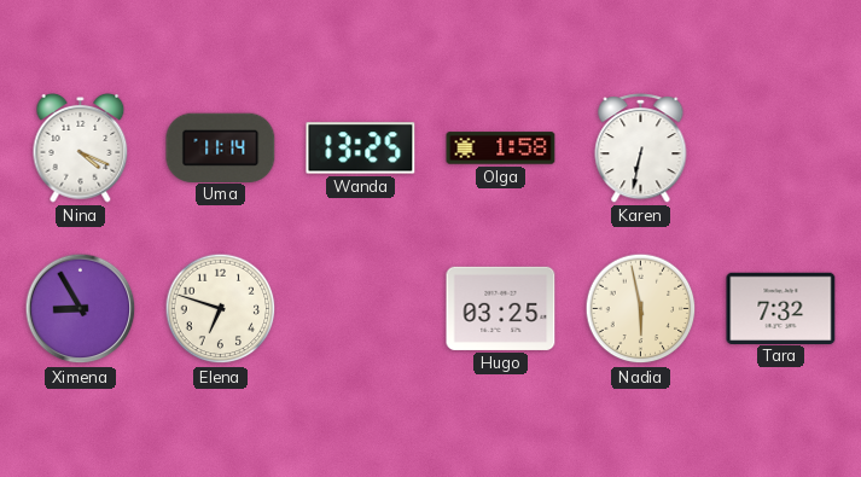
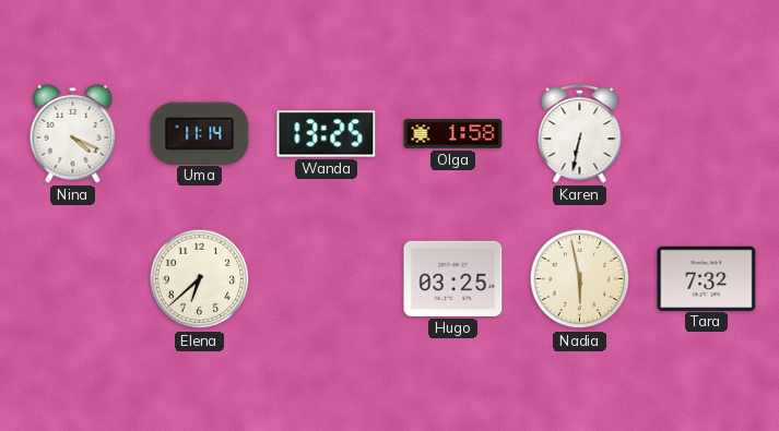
Ximena: 8:55 -> none (81, 309)
Elena: 6:48 -> 6:38 (200, 279)
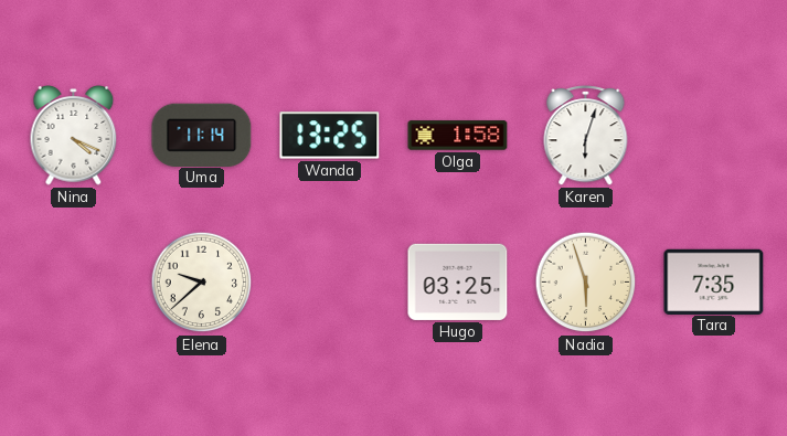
Karen: 6:32 -> 6:03 (586, 136)
Elena: 6:38 -> 9:38 (202, 283)
Nadia: 5:58 -> 5:57 (586, 283)
Tara: 7:32 -> 7:35 (714, 281)
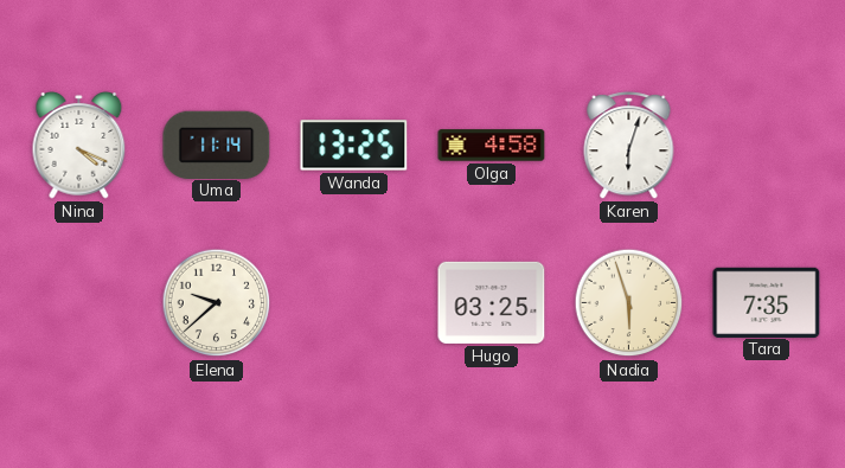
Olga: 1:58 -> 4:58 (492, 146)
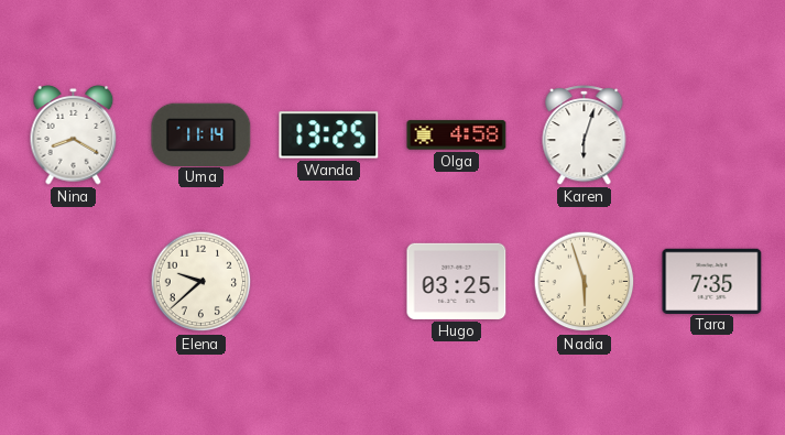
Nina: 4:19 -> 8:20 (74, 135)
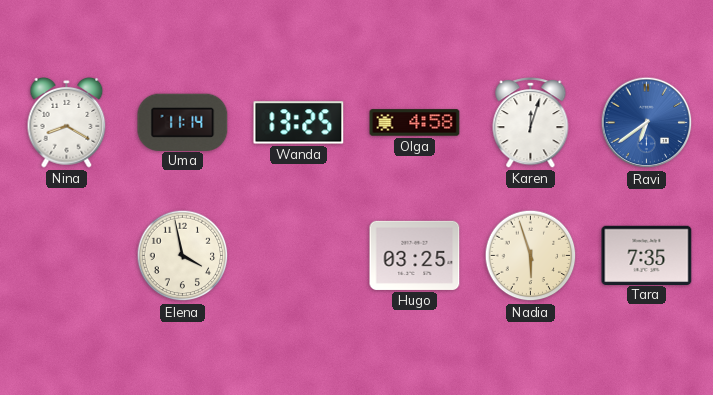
Karen: 6:03 -> 12:03 (531, 123)
Ravi: none -> 6:39 (647, 123)
Elena: 9:38 -> 3:58 (183, 256)
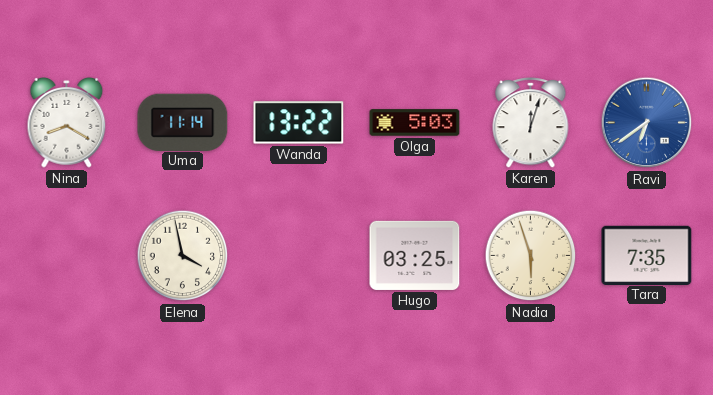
Wanda: 13:25 -> 13:22 (299, 123)
Olga: 4:58 -> 5:03 (415, 123)
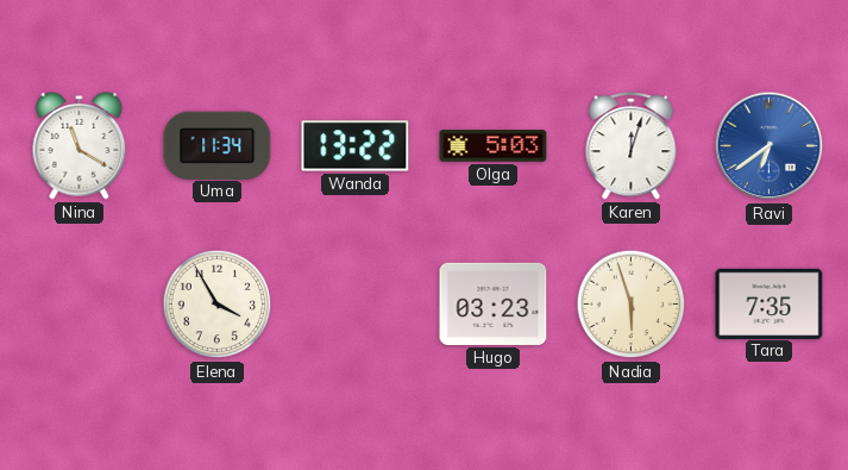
Nina: 8:20 -> 11:20 (80, 146)
Uma: 11:14 -> 11:34 (218, 145)
Elena: 3:58 -> 3:55 (218, 305)
Hugo: 03:25 -> 03:23 (494, 303)
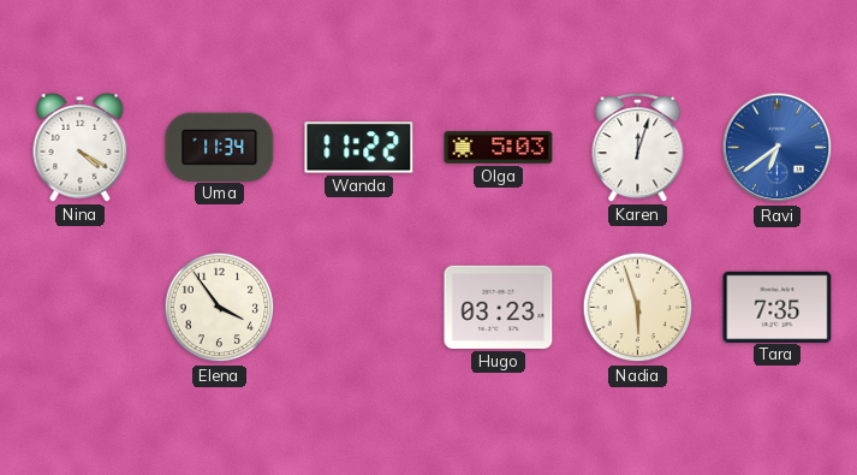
Nina: 11:20 -> 4:20 (81, 148)
Wanda: 13:22 -> 11:22 (359, 148)
Elena: 3:55 -> 3:54 (220, 308)
